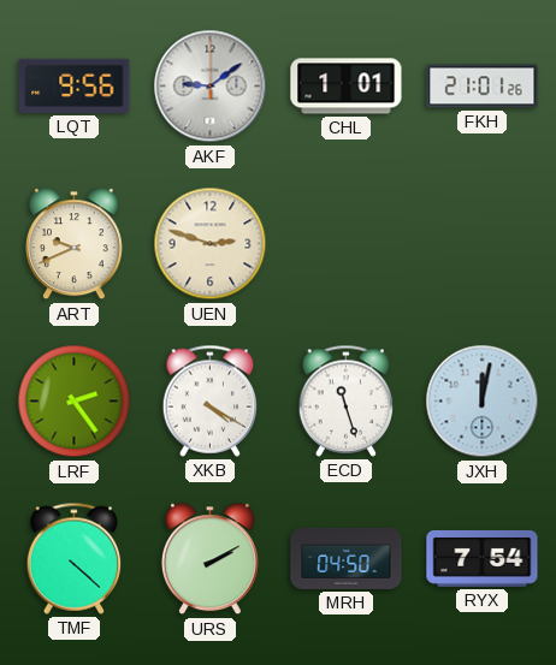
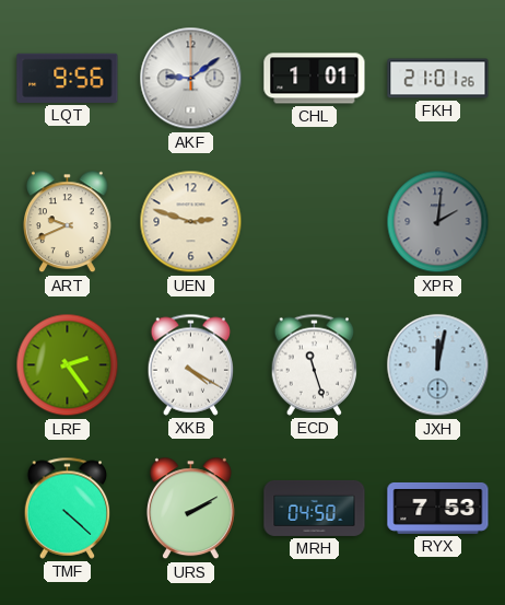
XPR: none -> 2:01 (438, 222)
RYX: 7:54 -> 7:53 (438, 509)
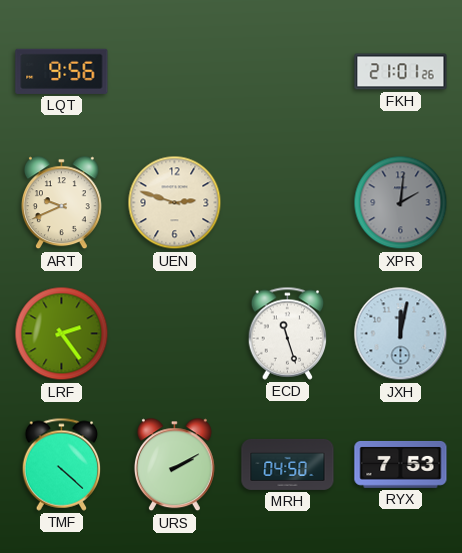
AKF: 9:09 -> none (191, 79)
CHL: 1:01 -> none (315, 79)
XKB: 4:20 -> none (191, 364)
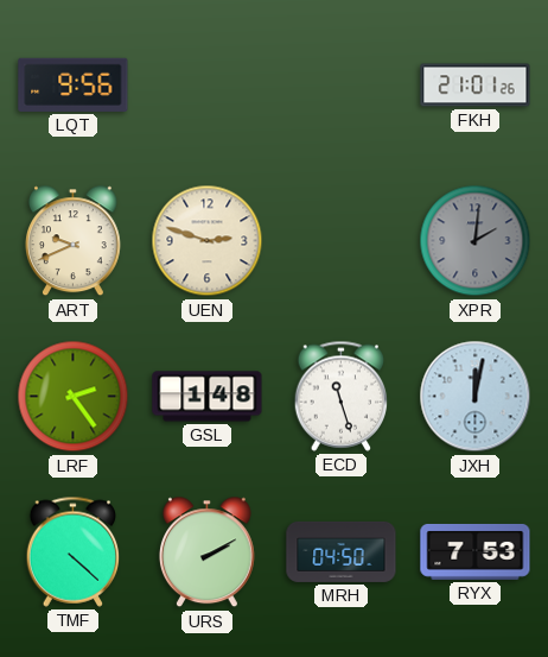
GSL: none -> 1:48 (208, 397)
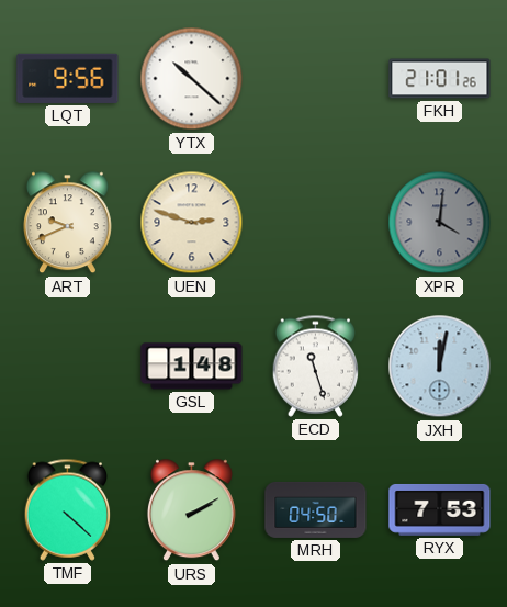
YTX: none -> 10:22 (192, 79)
XPR: 2:01 -> 4:01 (440, 223)
LRF: 2:24 -> none (74, 397)
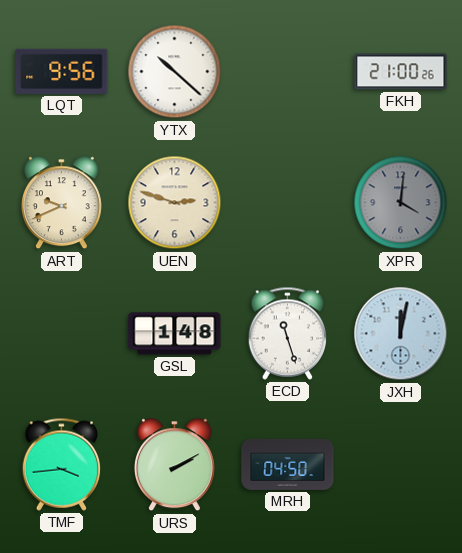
FKH: 21:01 -> 21:00 (401, 72)
TMF: 4:22 -> 3:44 (62, 464)
RYX: 7:53 -> none (440, 510)
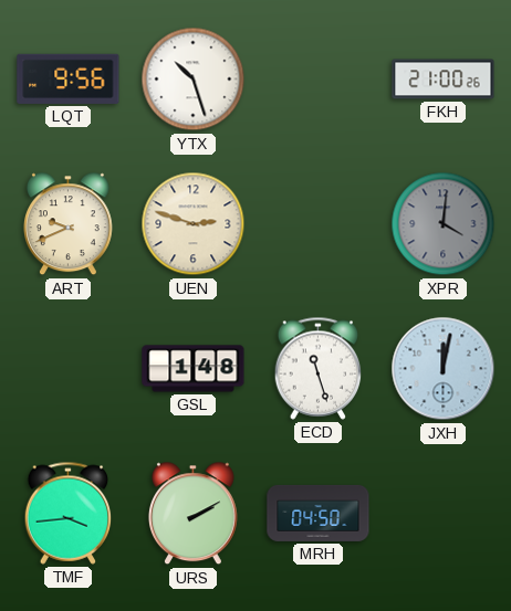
YTX: 10:22 -> 10:27 (194, 80)
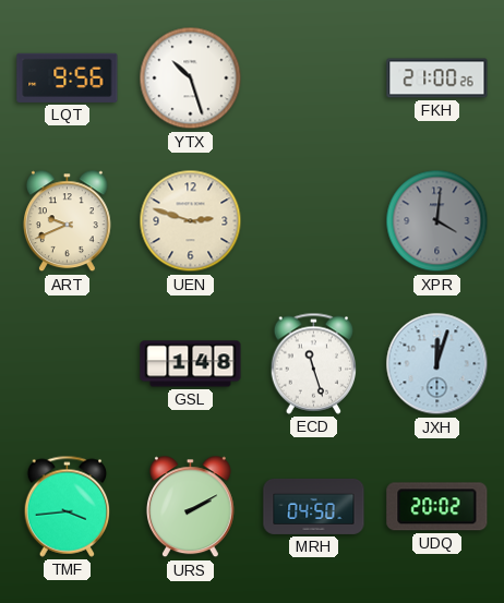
JXH: 12:02 -> 12:03 (437, 364)
UDQ: none -> 20:02 (437, 507)
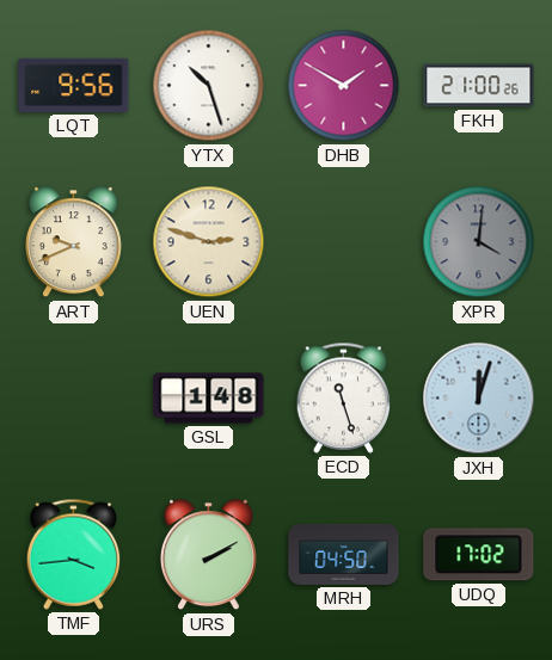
DHB: none -> 1:50 (344, 86)
UDQ: 20:02 -> 17:02 (479, 555)
